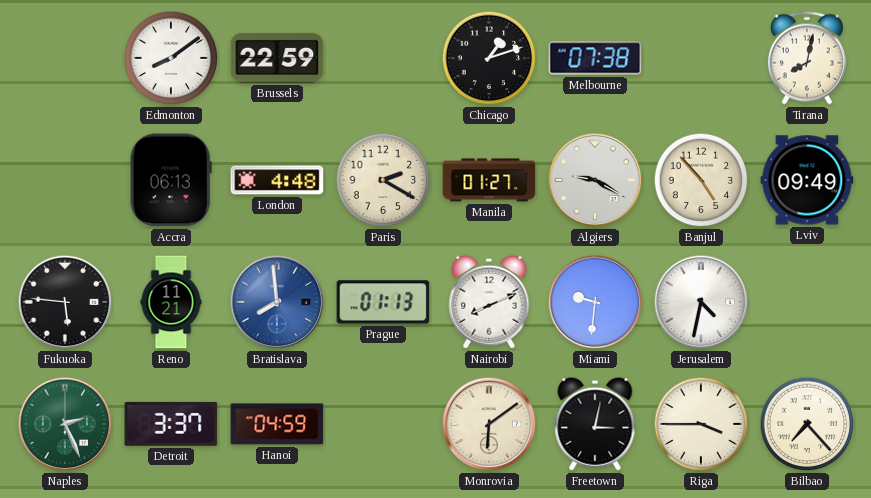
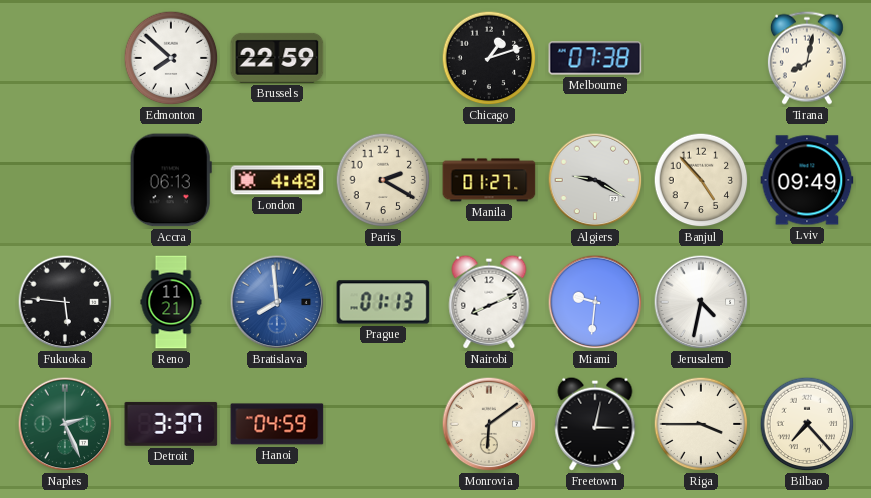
Edmonton: 8:09 -> 7:52 (171, 58)
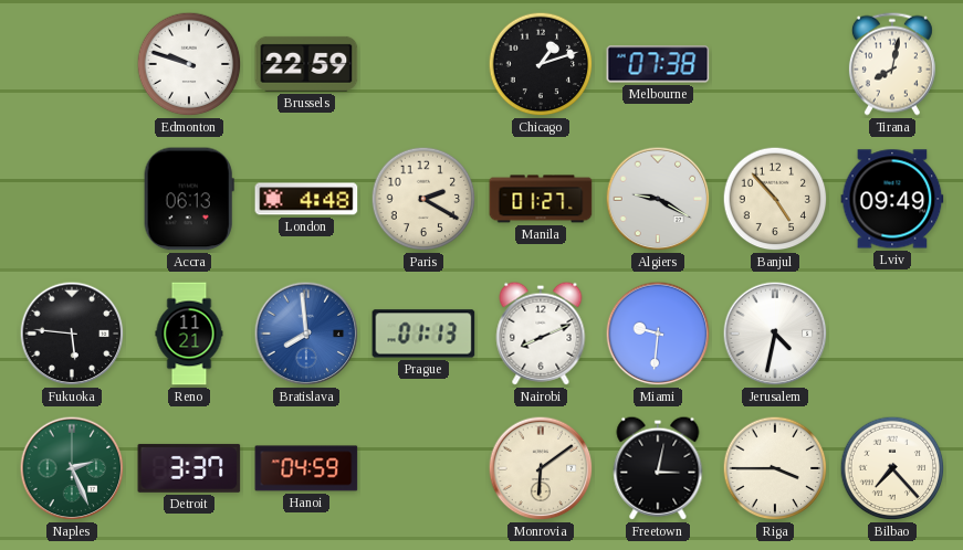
Edmonton: 7:52 -> 9:48 (189, 64)
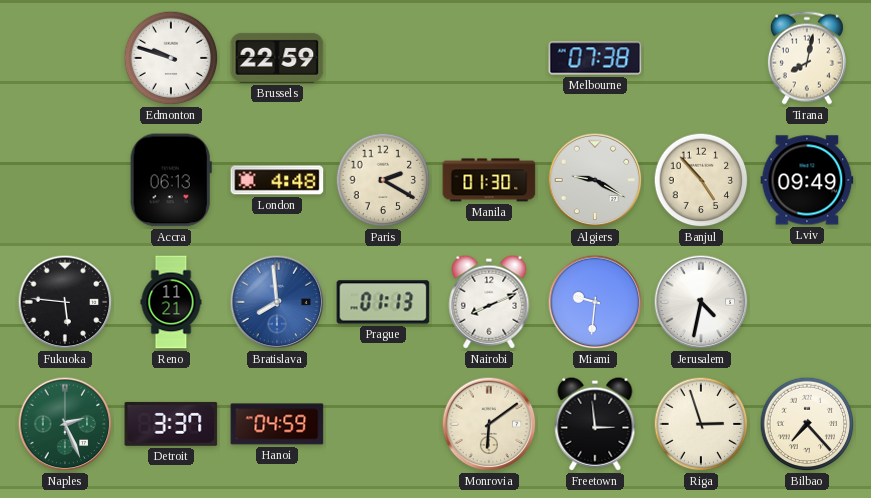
Chicago: 1:12 -> none (541, 64)
Manila: 01:27 -> 01:30 (489, 180)
Freetown: 3:02 -> 2:59 (595, 424)
Riga: 3:45 -> 2:57 (701, 424)
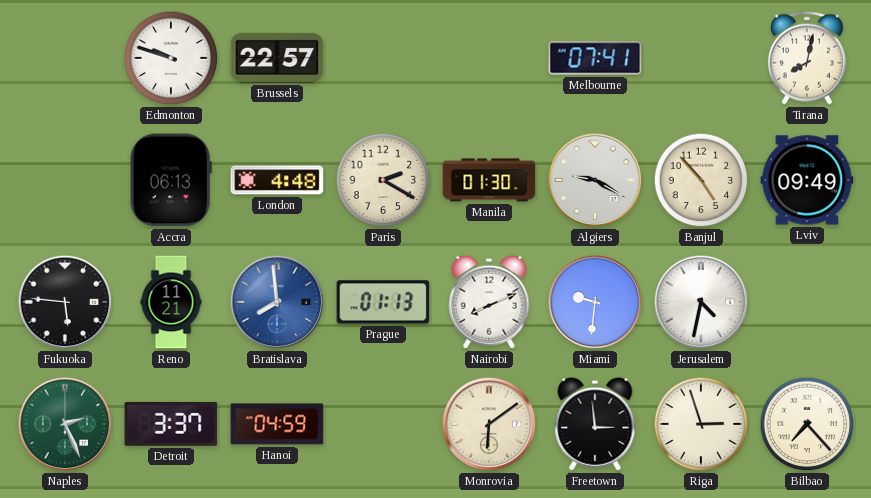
Brussels: 22:59 -> 22:57 (277, 58)
Melbourne: 07:38 -> 07:41 (595, 58)
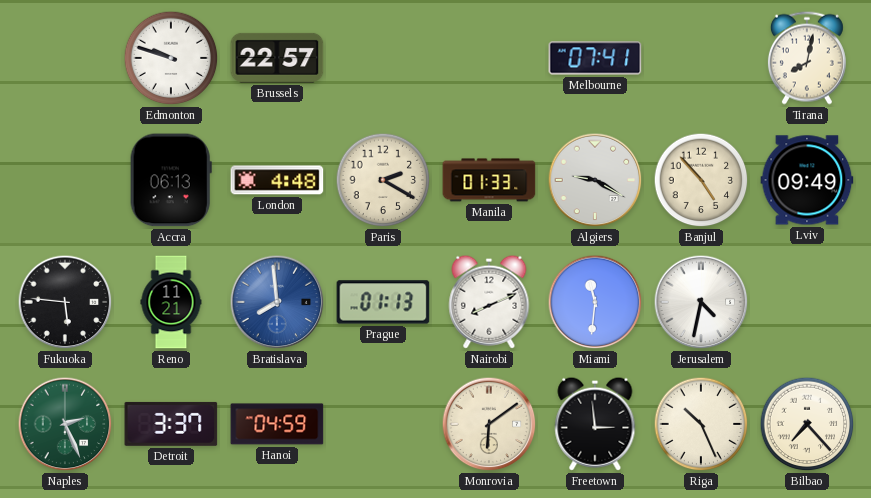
Manila: 01:30 -> 01:33 (489, 180)
Miami: 9:31 -> 11:31 (595, 302)
Riga: 2:57 -> 10:26 (701, 424)
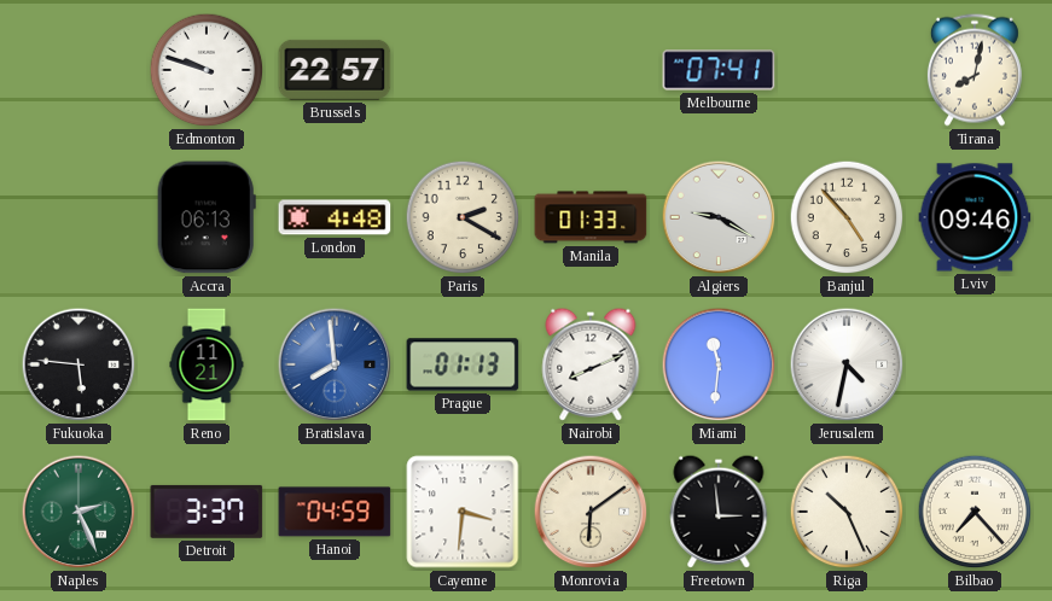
Lviv: 09:49 -> 09:46 (975, 217)
Cayenne: none -> 3:31 (463, 512)
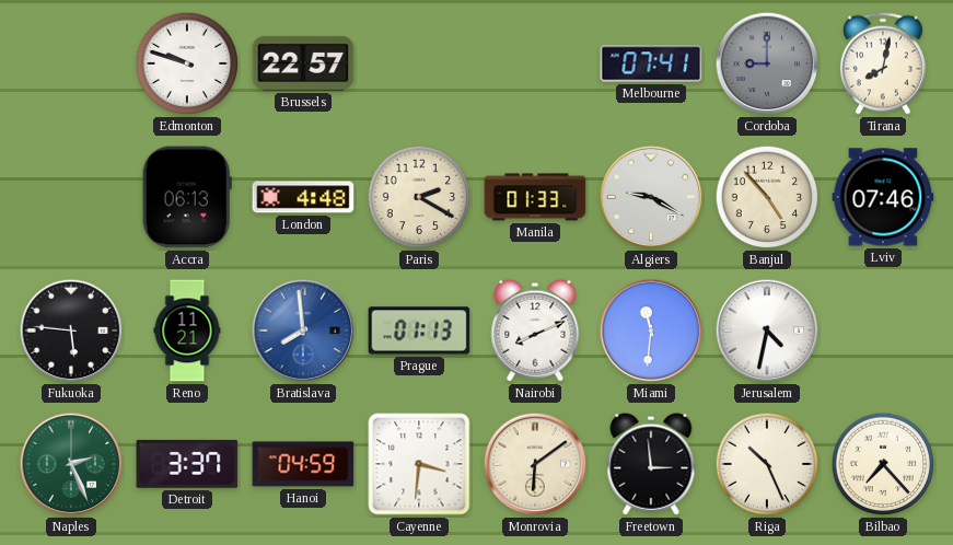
Cordoba: none -> 9:00 (767, 63)
Lviv: 09:46 -> 07:46 (883, 197)
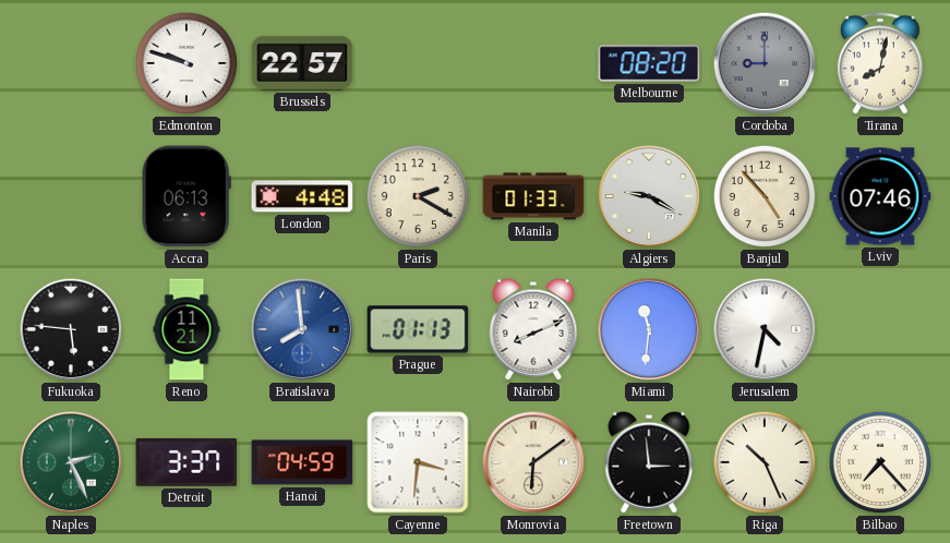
Melbourne: 07:41 -> 08:20 (649, 63)
